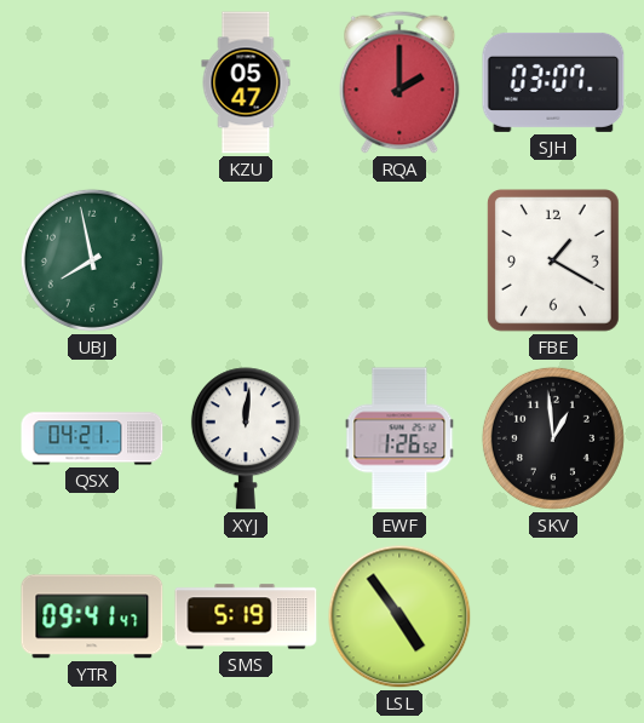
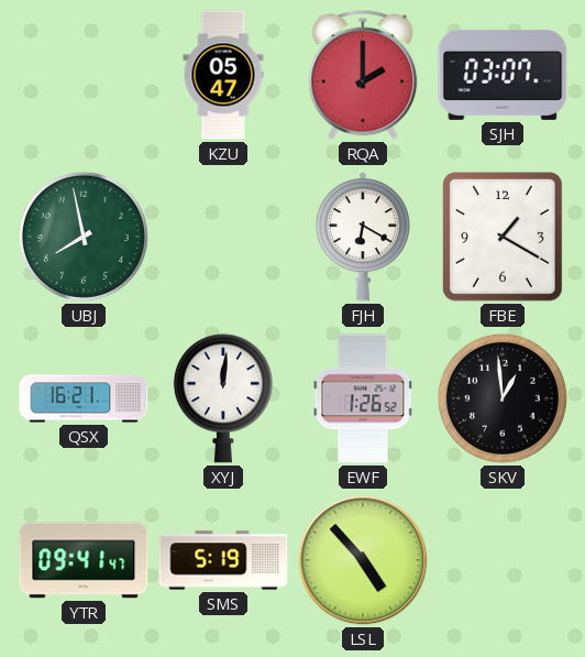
FJH: none -> 6:20 (363, 237)
QSX: 04:21 -> 16:21 (84, 398)
LSL: 4:54 -> 4:53 (363, 560)
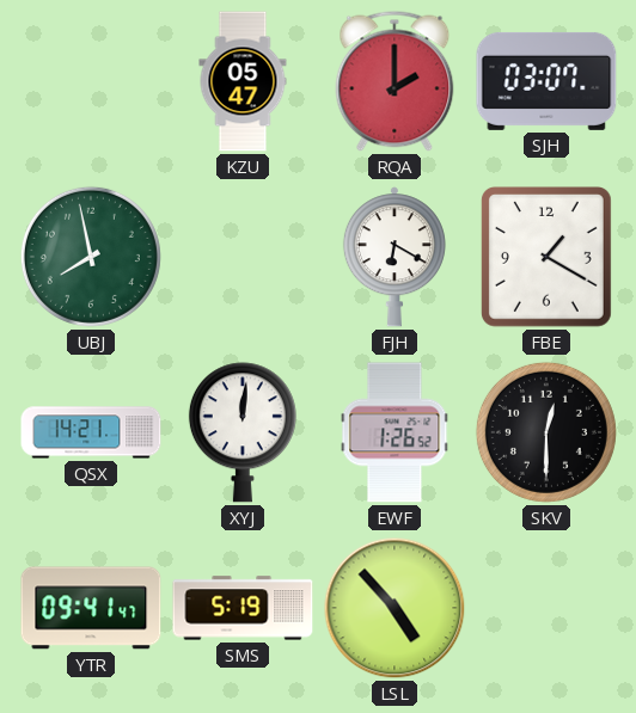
QSX: 16:21 -> 14:21 (91, 432)
SKV: 12:59 -> 12:30 (546, 432)
